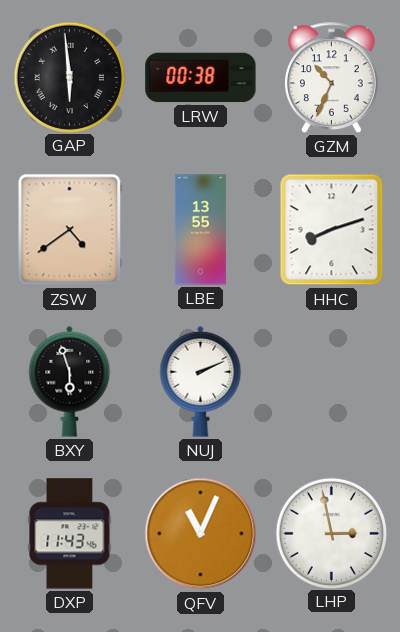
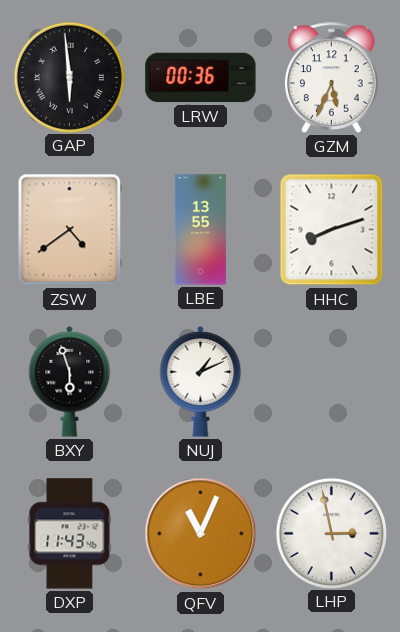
LRW: 00:38 -> 00:36 (201, 78)
GZM: 10:34 -> 5:34 (332, 77)
NUJ: 2:11 -> 1:11 (201, 381)
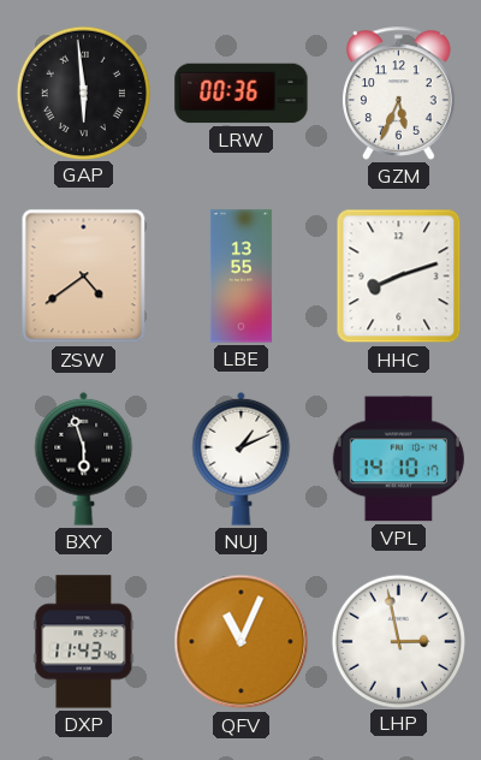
VPL: none -> 14:10 (398, 459)
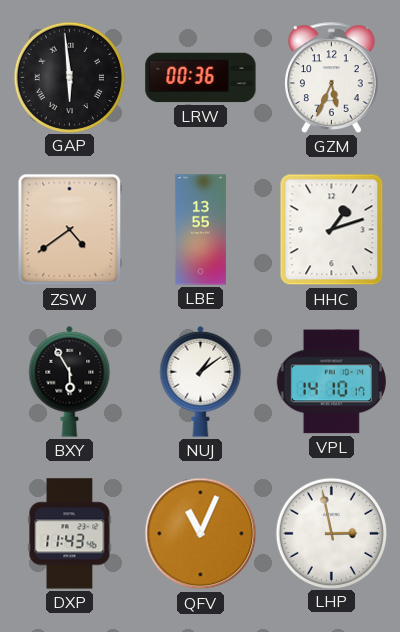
HHC: 8:12 -> 1:12 (332, 230)
BXY: 5:57 -> 5:55 (70, 381)
NUJ: 1:11 -> 1:09 (201, 381)
